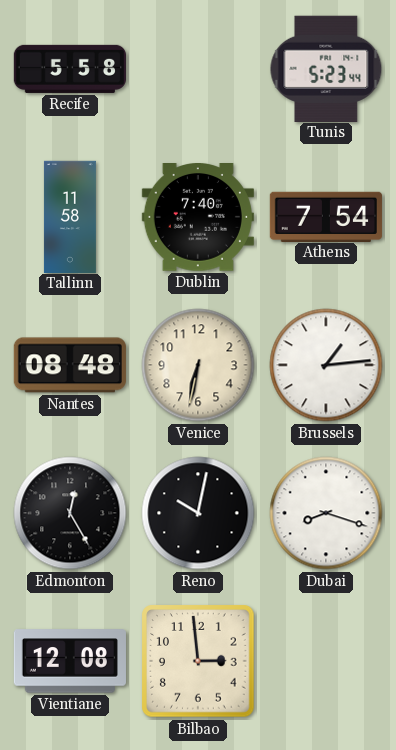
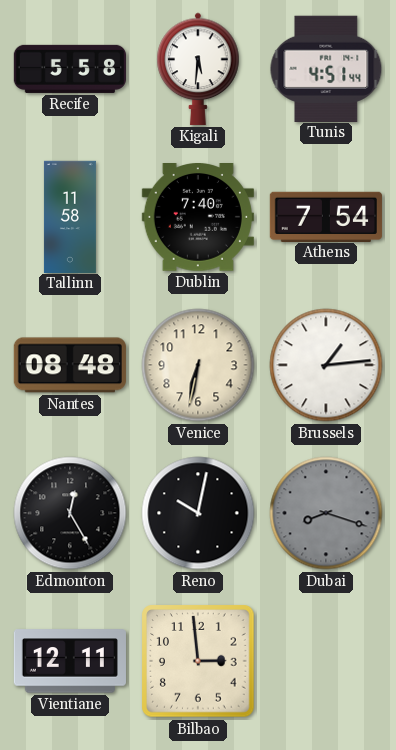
Kigali: none -> 5:31 (198, 69)
Tunis: 5:23 -> 4:51 (326, 68)
Dubai dial: white -> grey (326, 513)
Vientiane: 12:08 -> 12:11 (70, 661)
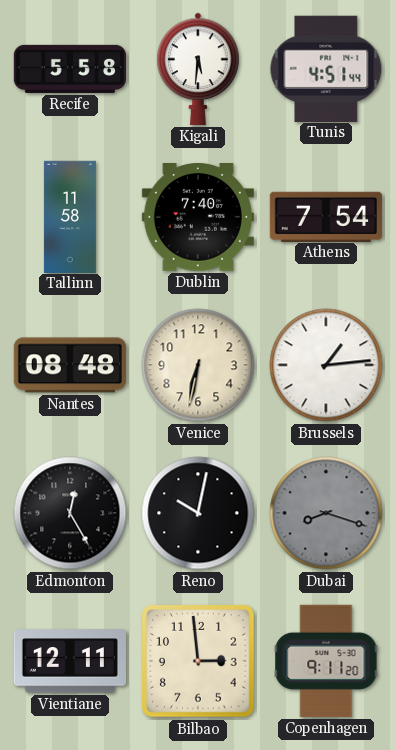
Copenhagen: none -> 9:11 (326, 661)
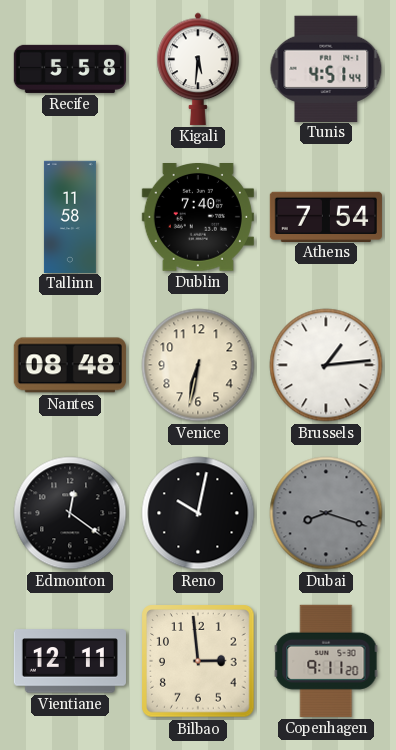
Edmonton: 12:25 -> 12:21 (70, 513)
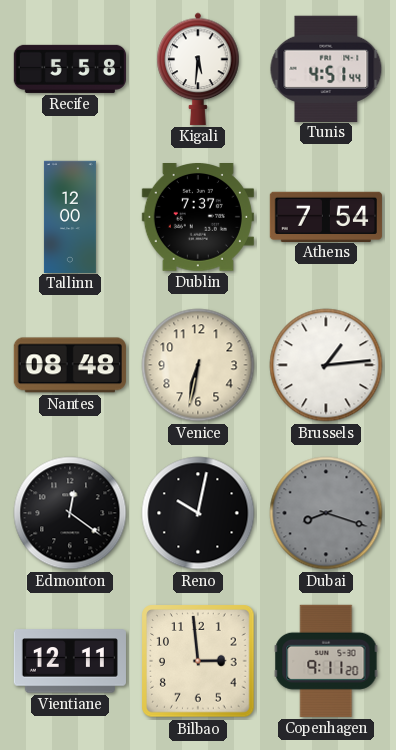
Tallinn: 11:58 -> 12:00 (70, 216)
Dublin: 7:40 -> 7:37 (198, 218)
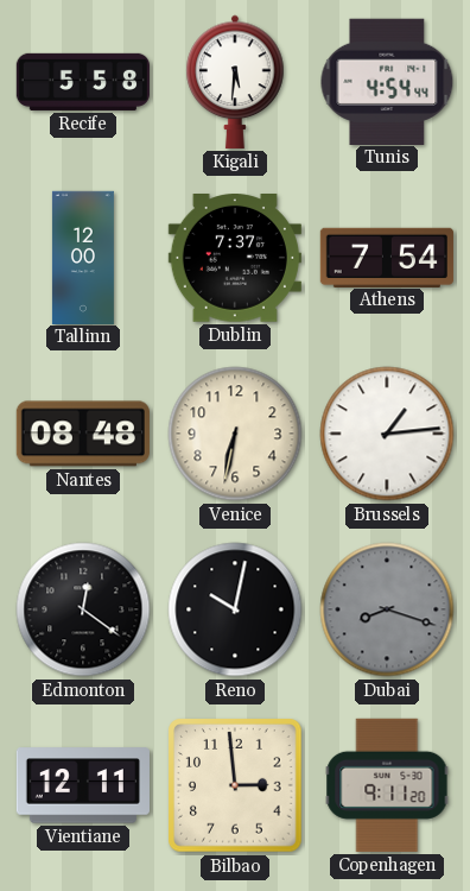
Tunis: 4:51 -> 4:54 (387, 81)
